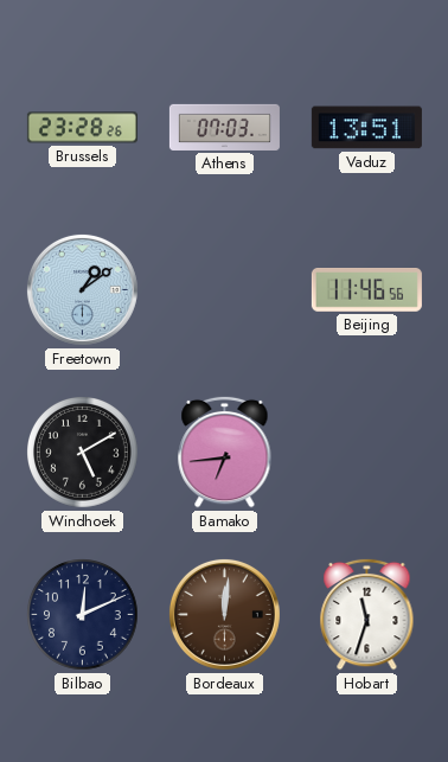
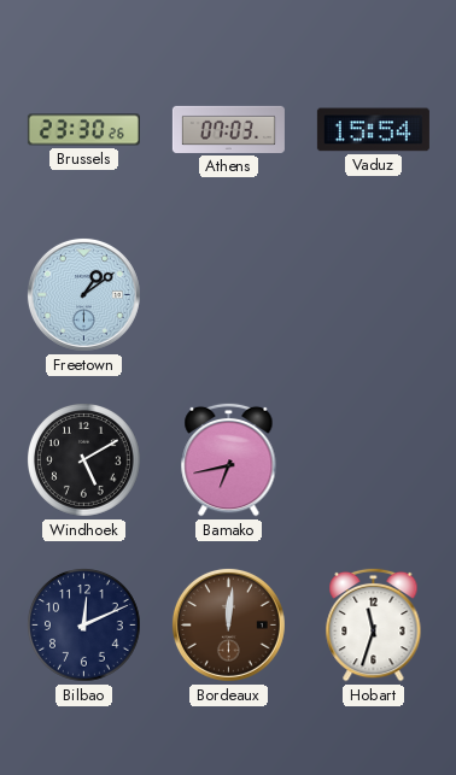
Brussels: 23:28 -> 23:30 (83, 130)
Vaduz: 13:51 -> 15:54 (373, 130)
Beijing: 11:46 -> none (366, 290)
Bamako: 6:44 -> 6:43 (229, 459)
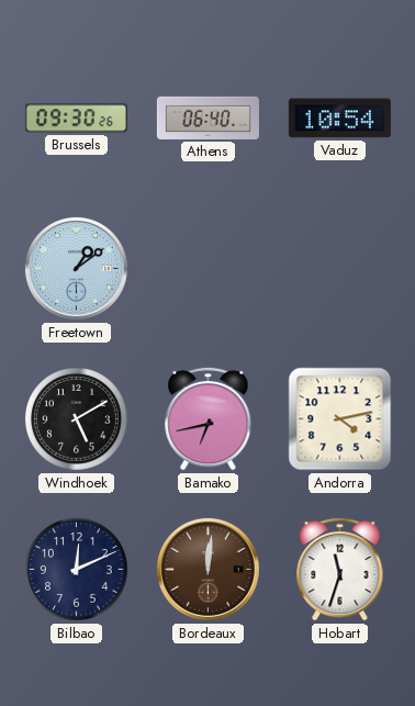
Brussels: 23:30 -> 09:30 (76, 119)
Athens: 07:03 -> 06:40 (207, 117)
Vaduz: 15:54 -> 10:54 (339, 119)
Andorra: none -> 4:13 (340, 419)
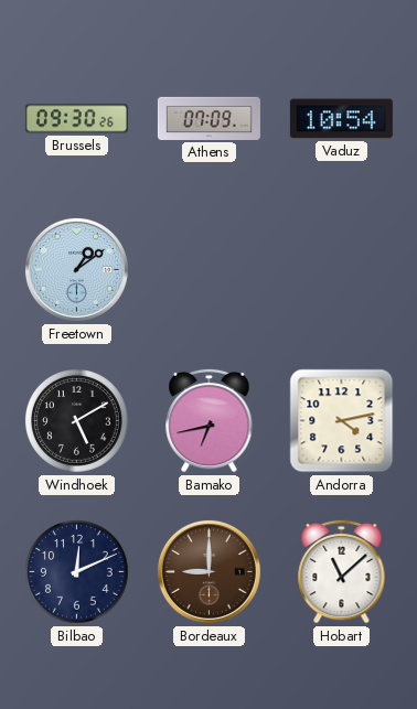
Athens: 06:40 -> 07:09 (209, 118)
Bordeaux: 12:01 -> 9:00 (209, 571)
Hobart: 11:33 -> 11:08 (342, 571)
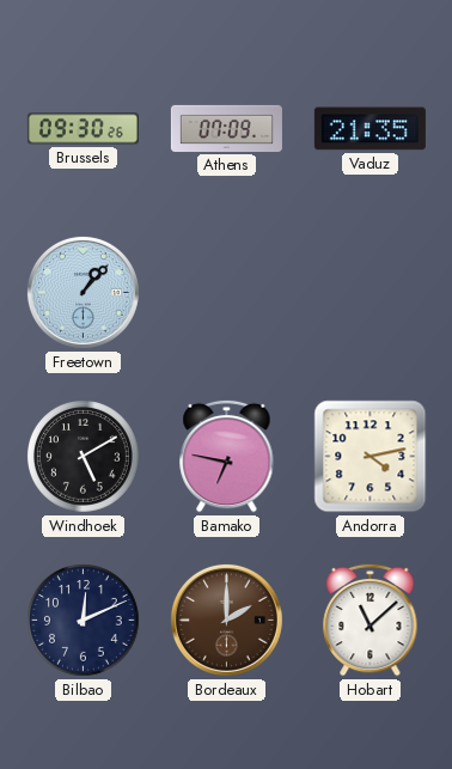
Vaduz: 10:54 -> 21:35 (369, 129)
Freetown: 1:09 -> 1:07 (83, 292)
Bamako: 6:43 -> 6:47 (227, 456)
Bordeaux: 9:00 -> 2:00 (226, 620)
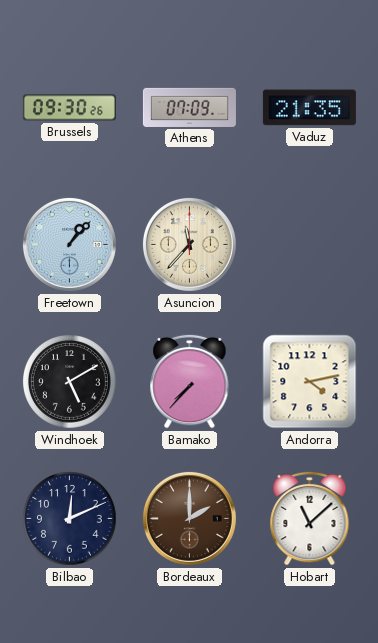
Asuncion: none -> 11:37 (189, 244)
Bamako: 6:47 -> 7:37 (190, 381)
